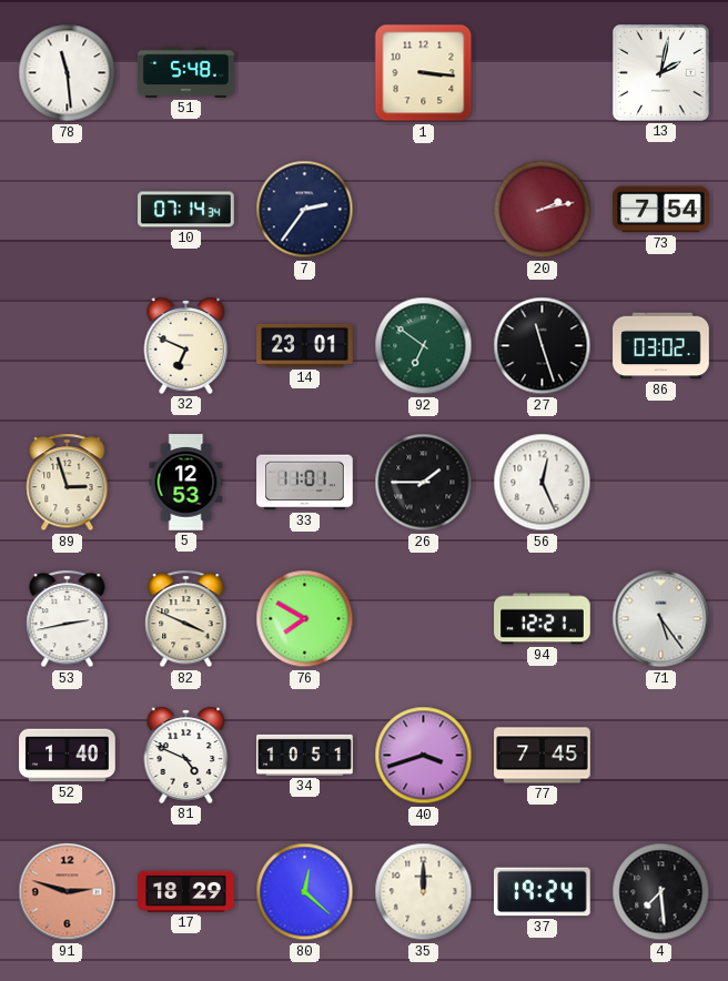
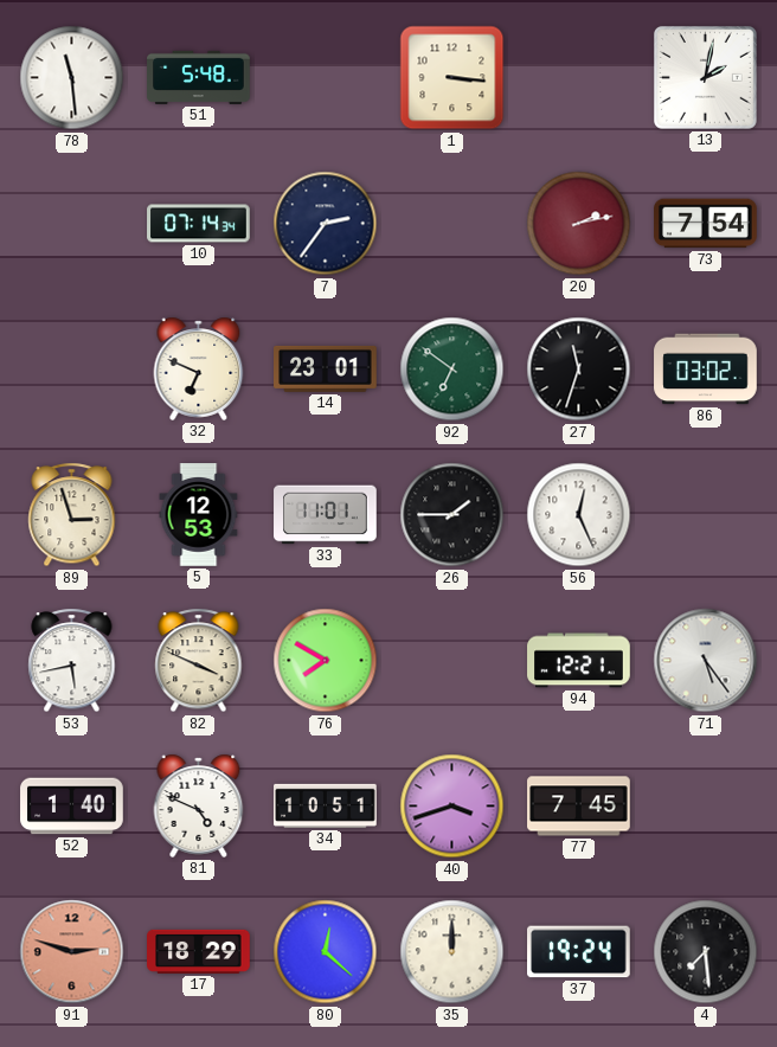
27: 11:27 -> 11:33 (579, 370)
53: 2:43 -> 5:43 (72, 661)
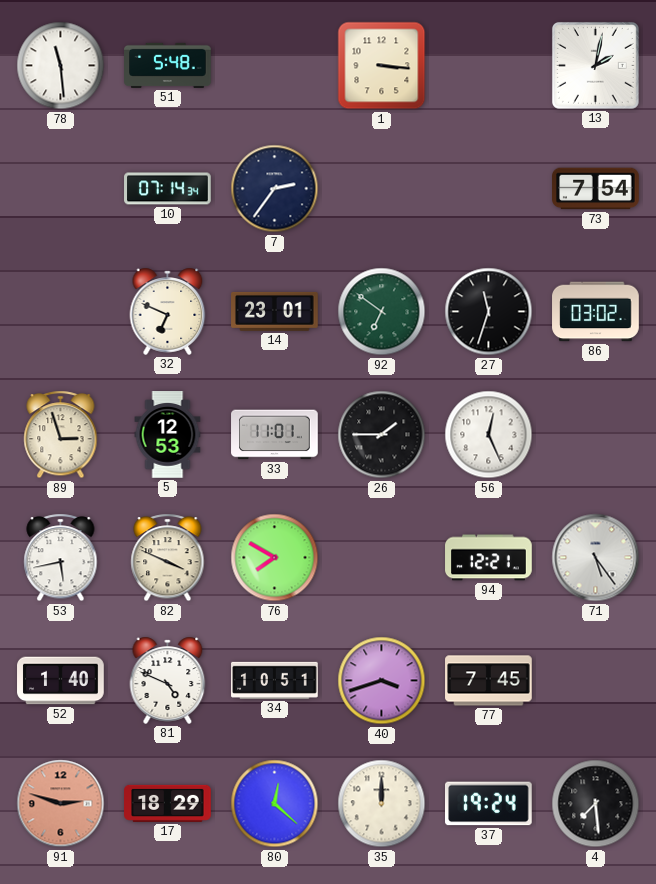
20: 2:13 -> none (579, 224)
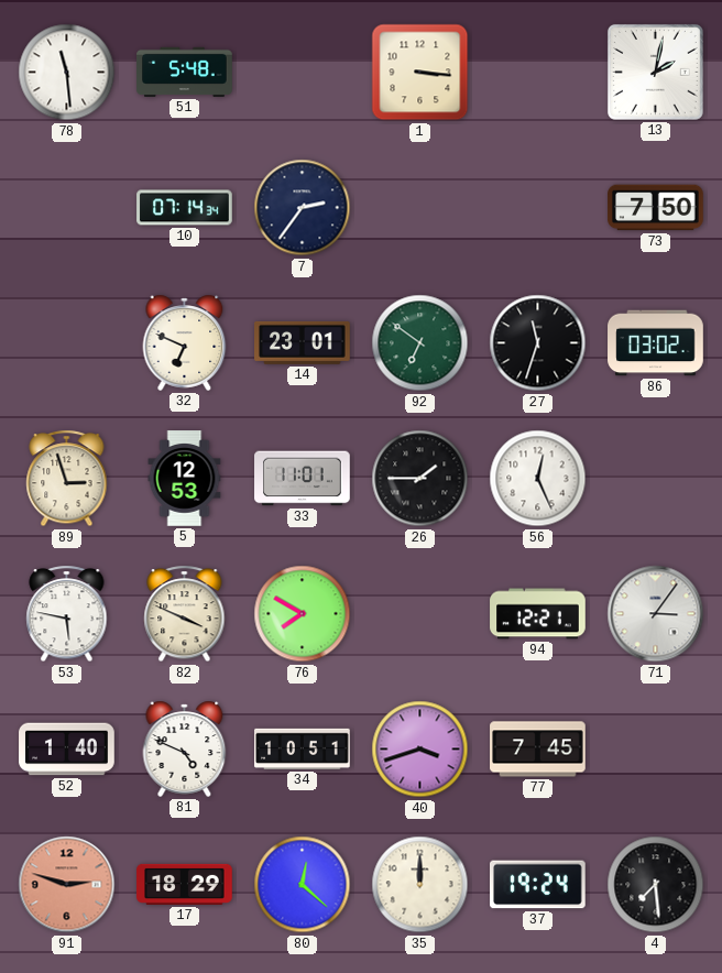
73: 7:54 -> 7:50 (656, 208)
53: 5:43 -> 5:47 (67, 614)
71: 5:24 -> 3:06 (656, 614)
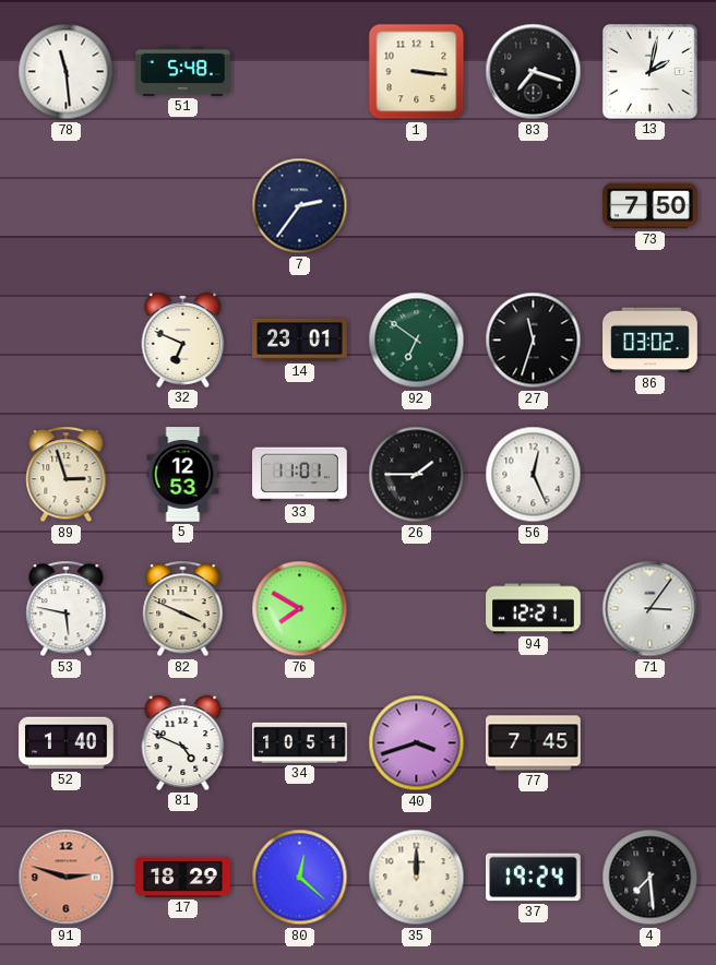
83: none -> 7:18 (534, 72)
10: 07:14 -> none (185, 208)
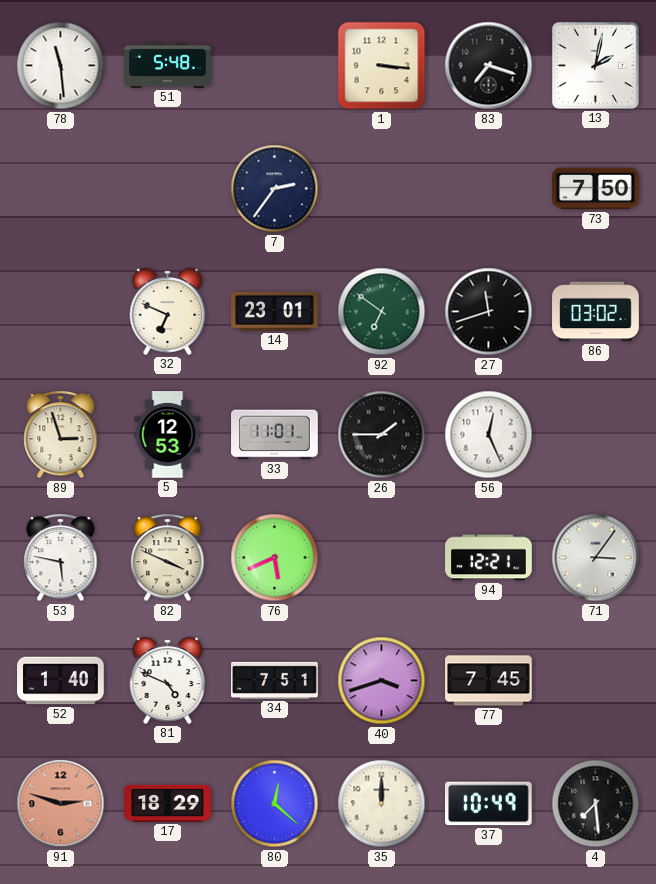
27: 11:33 -> 11:42 (489, 312)
76: 7:50 -> 5:41 (275, 558)
34: 10:51 -> 7:51 (275, 680)
37: 19:24 -> 10:49 (489, 804)
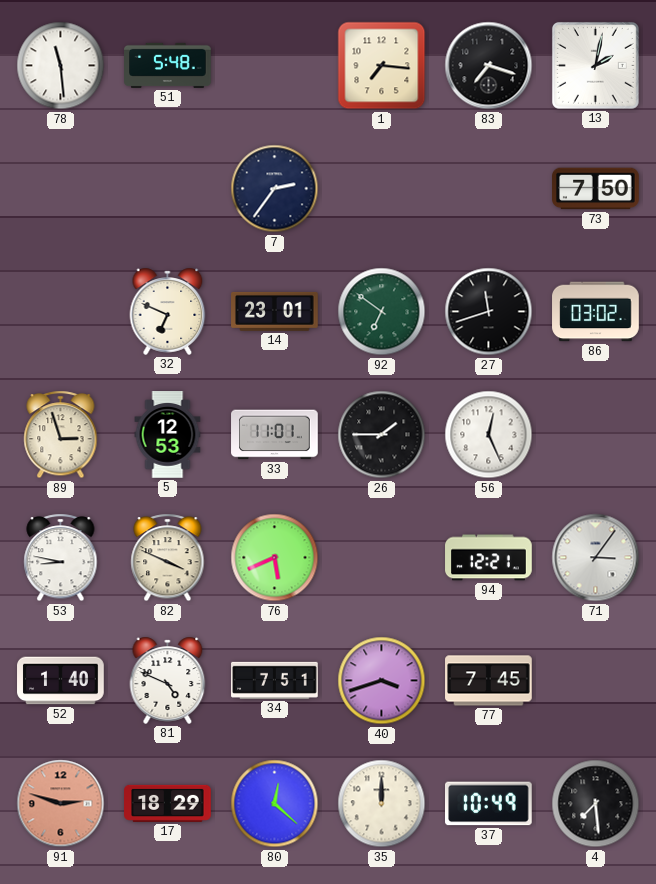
1: 3:16 -> 7:16 (382, 66)
53: 5:47 -> 8:47 (61, 558)
